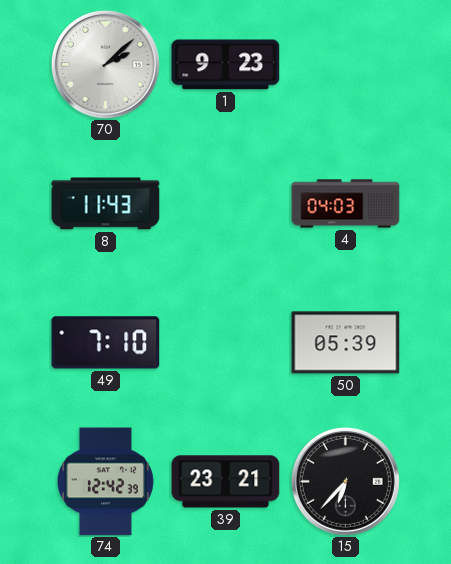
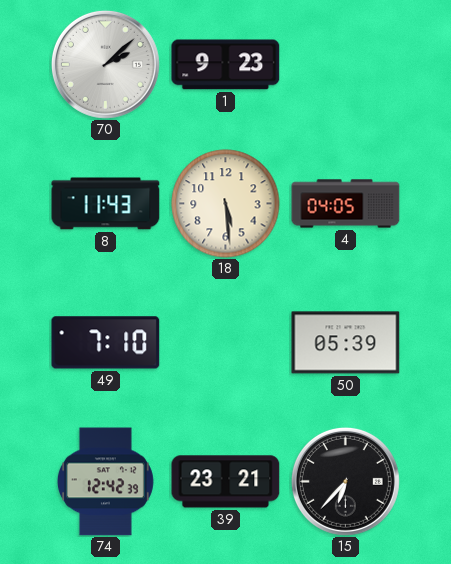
18: none -> 5:29 (226, 204)
4: 04:03 -> 04:05 (346, 204)
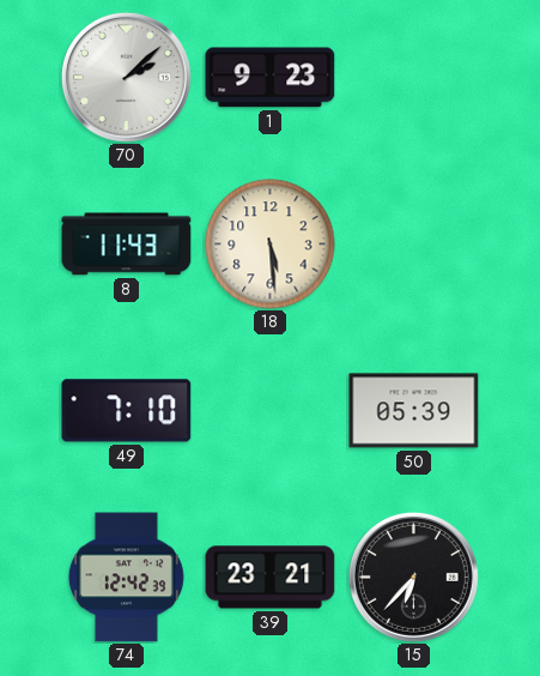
4: 04:05 -> none (346, 204)
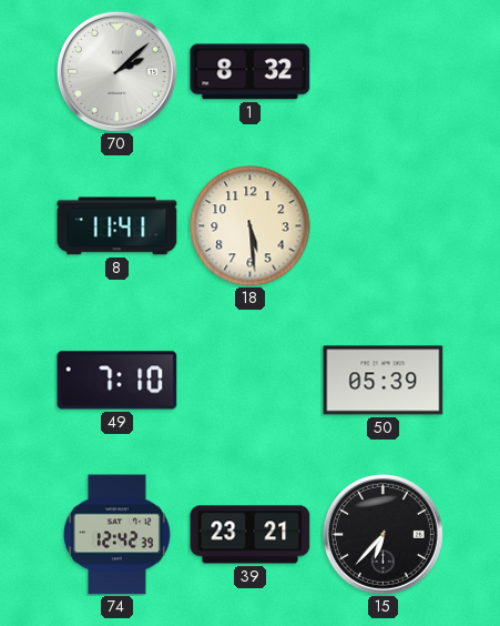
1: 9:23 -> 8:32 (251, 72)
8: 11:43 -> 11:41 (118, 226)
